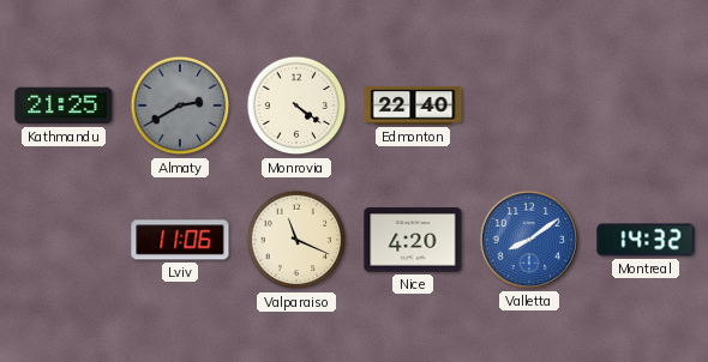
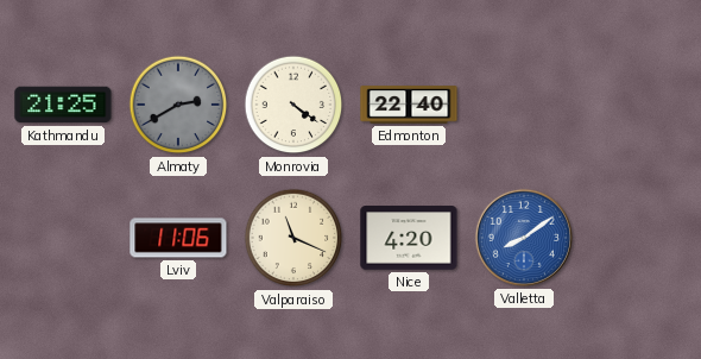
Montreal: 14:32 -> none (646, 240)
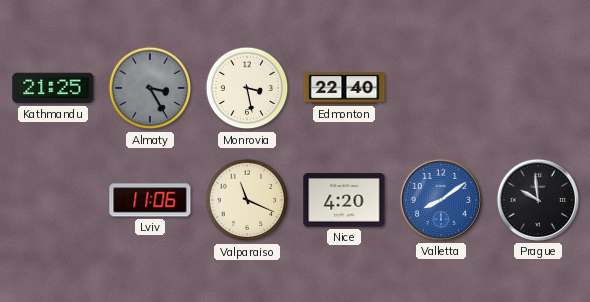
Almaty: 2:40 -> 3:25 (150, 88)
Monrovia: 4:21 -> 3:28 (247, 88)
Prague: none -> 9:59 (538, 200)
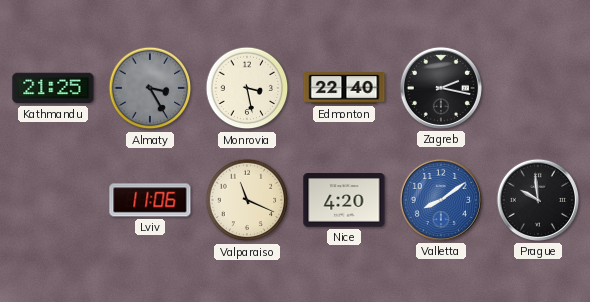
Zagreb: none -> 2:17 (441, 88)
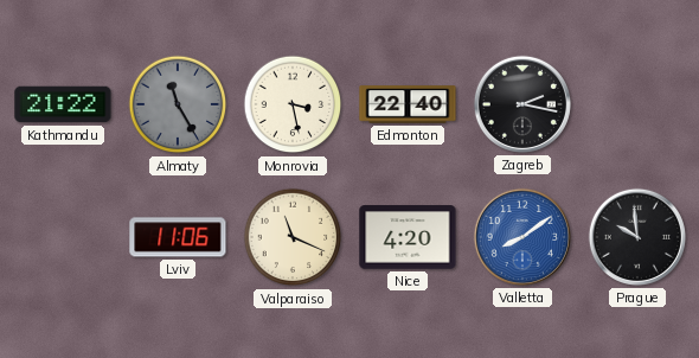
Kathmandu: 21:25 -> 21:22 (63, 104)
Almaty: 3:25 -> 11:25 (178, 104)
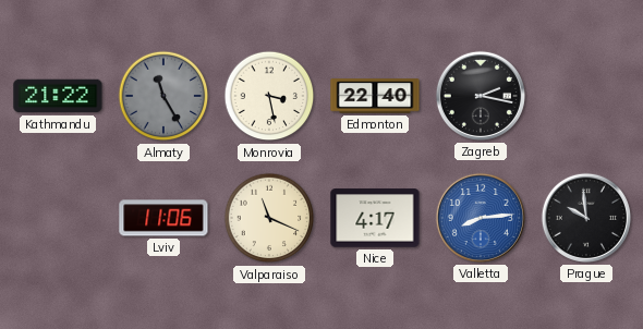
Nice: 4:20 -> 4:17 (375, 218)
Valletta: 8:09 -> 8:14 (481, 218)
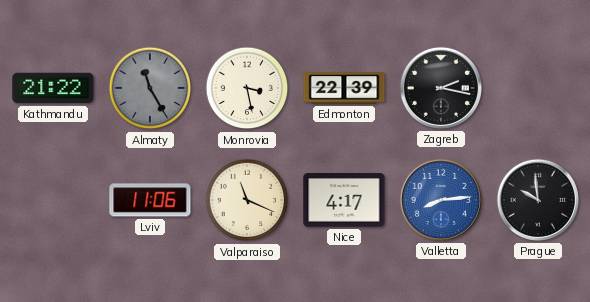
Edmonton: 22:40 -> 22:39 (344, 88)
